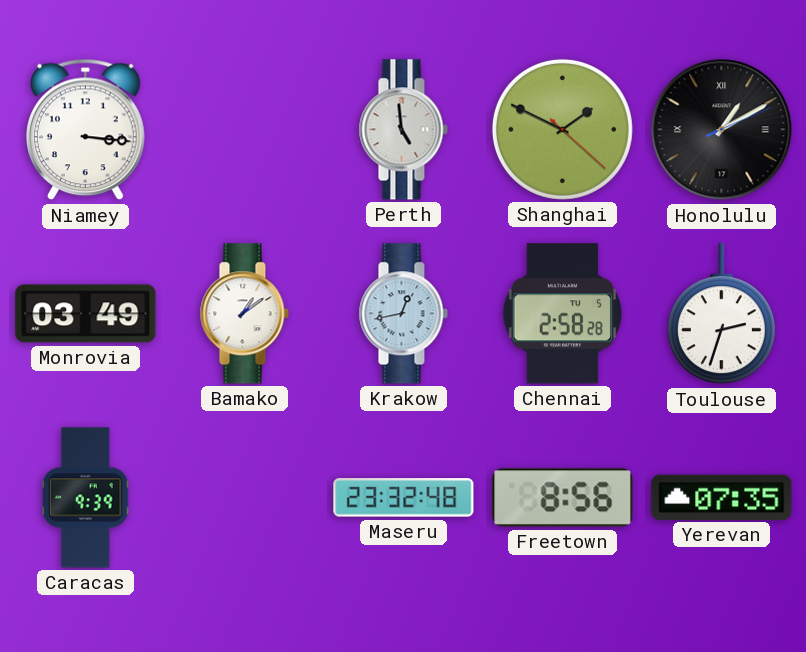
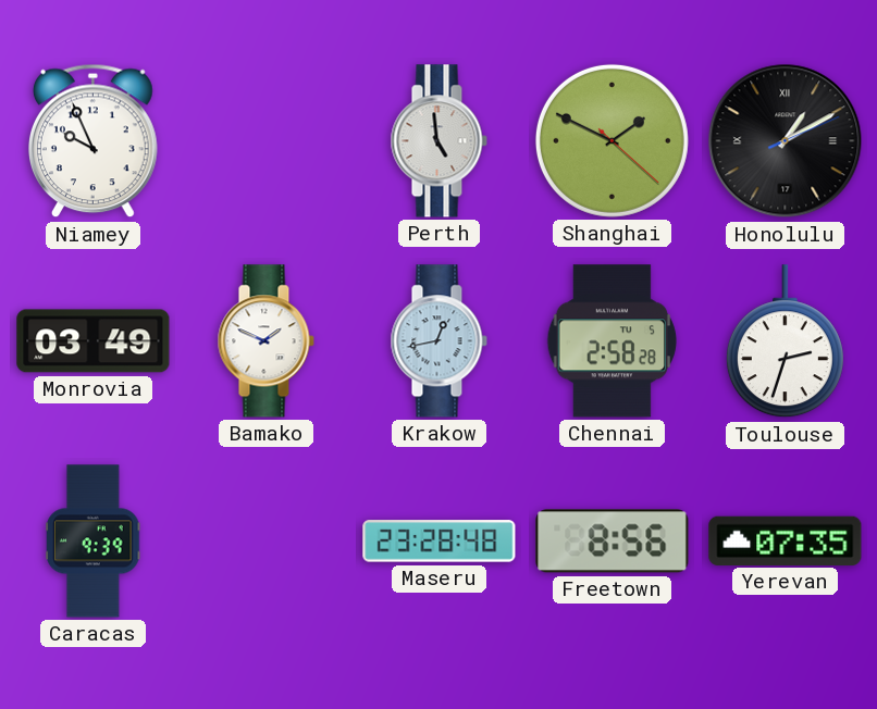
Niamey: 3:16 -> 9:56 (94, 141)
Bamako: 1:09 -> 1:49 (265, 341)
Maseru: 23:32 -> 23:28 (440, 542)
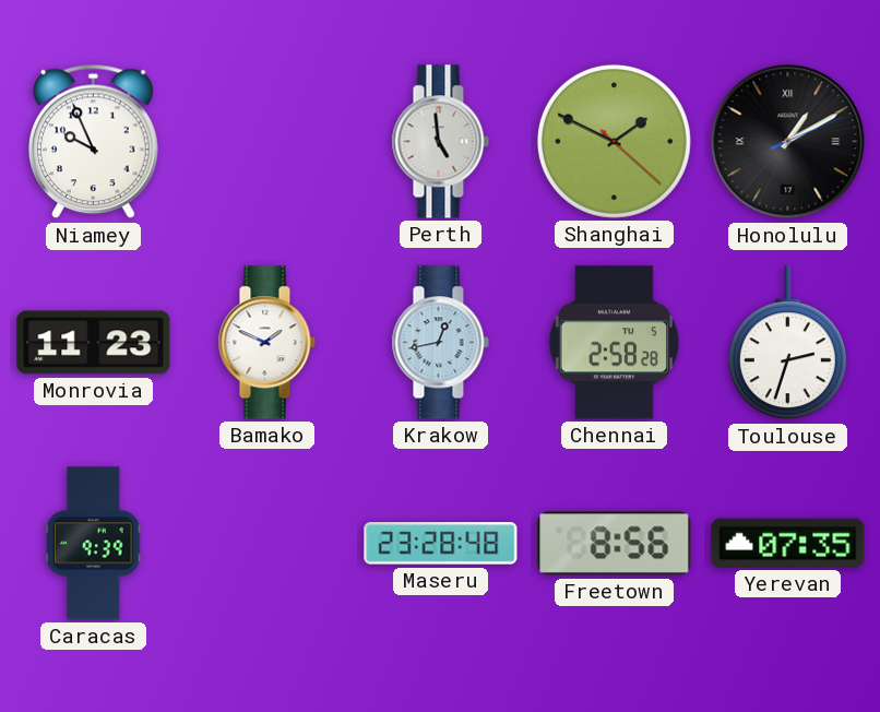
Monrovia: 03:49 -> 11:23 (94, 343)
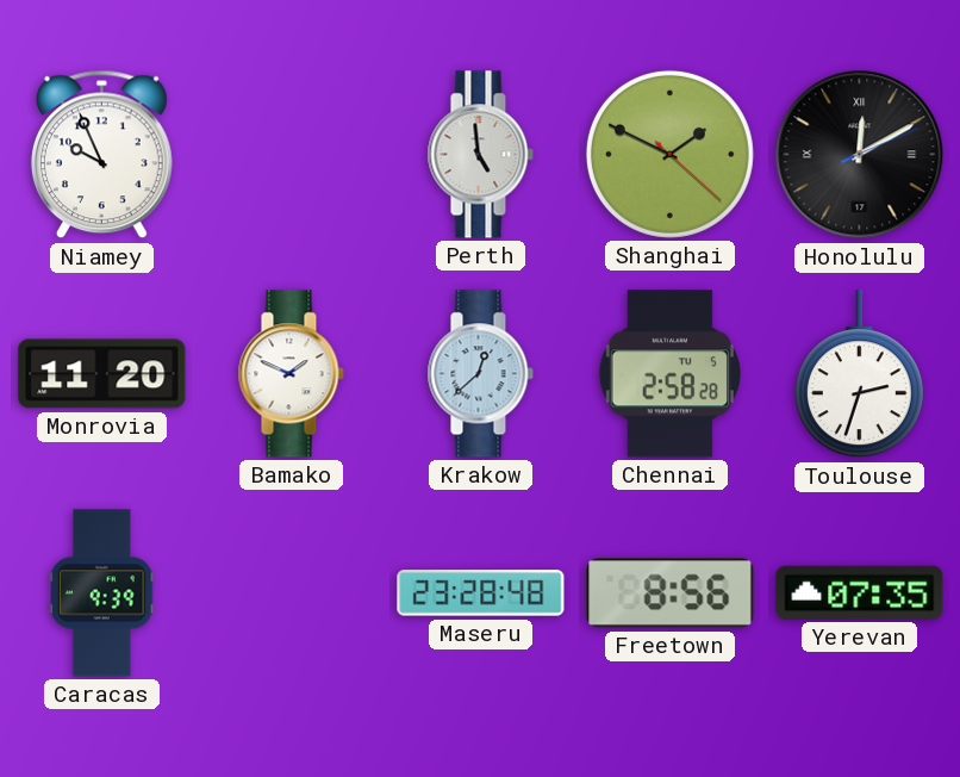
Honolulu: 1:10 -> 12:10 (860, 155)
Monrovia: 11:23 -> 11:20 (102, 374)
Krakow: 12:43 -> 12:38 (480, 374)
